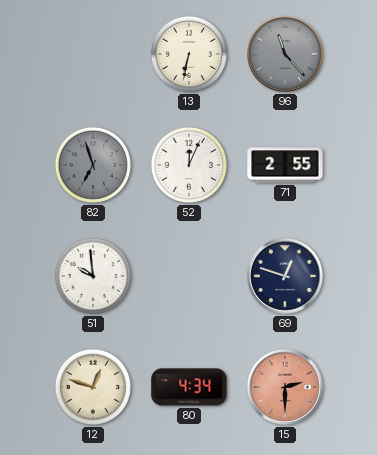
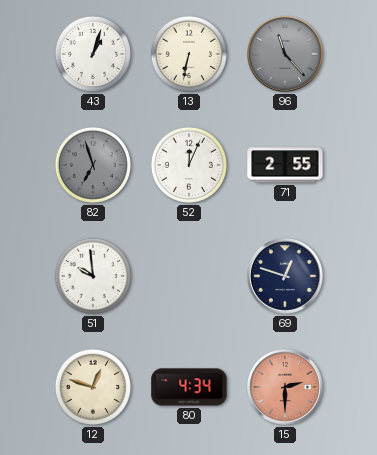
43: none -> 1:03 (93, 54)
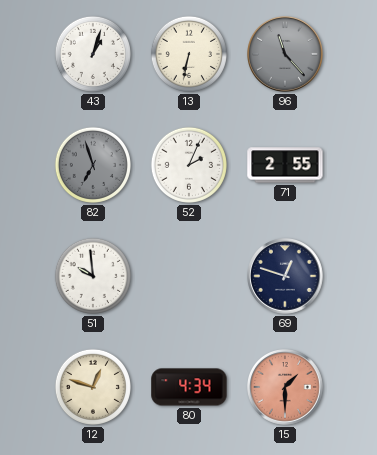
52: 12:04 -> 2:04 (189, 165)
15: 2:30 -> 1:30 (286, 388)
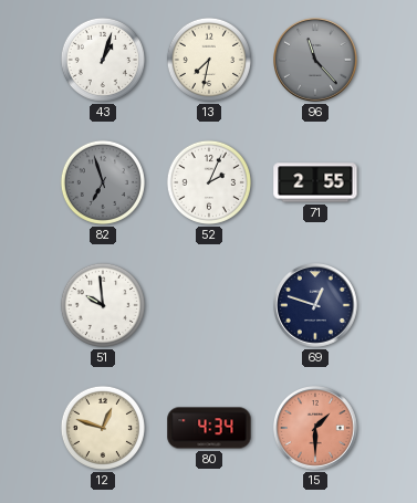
13: 6:32 -> 7:32 (209, 60)
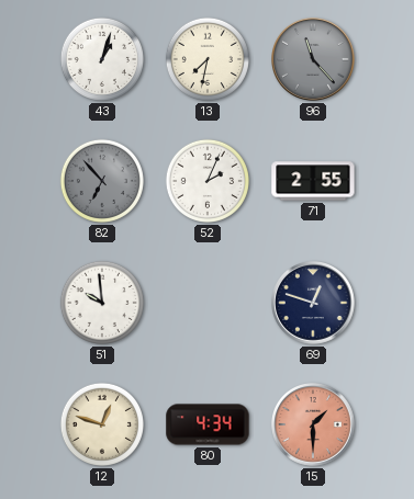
82: 6:57 -> 6:53 (102, 181)
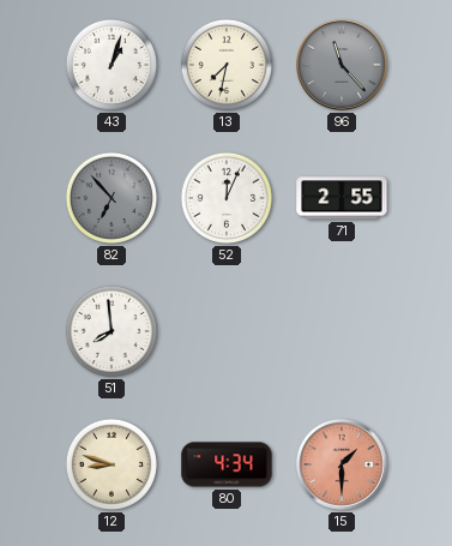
52: 2:04 -> 12:04 (227, 198)
51: 9:59 -> 7:59 (112, 331)
69: 12:48 -> none (314, 304)
12: 12:48 -> 8:48 (112, 464)
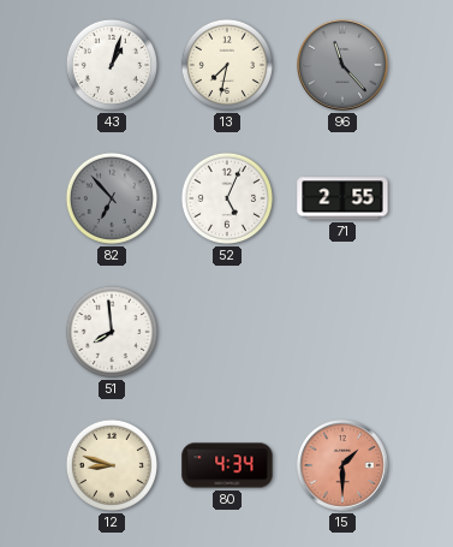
52: 12:04 -> 5:04 (227, 198)
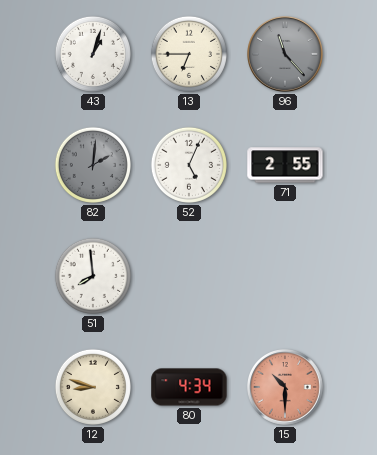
13: 7:32 -> 6:45 (189, 54)
82: 6:53 -> 2:01 (93, 165)
15: 1:30 -> 10:30 (286, 388)
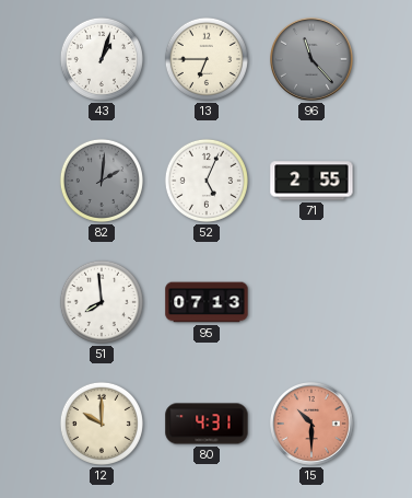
95: none -> 07:13 (207, 302)
12: 8:48 -> 10:00 (102, 424)
80: 4:34 -> 4:31 (207, 424)
